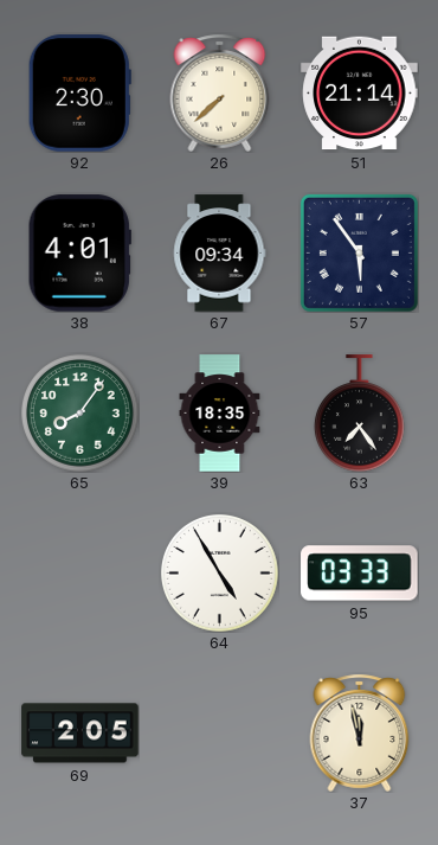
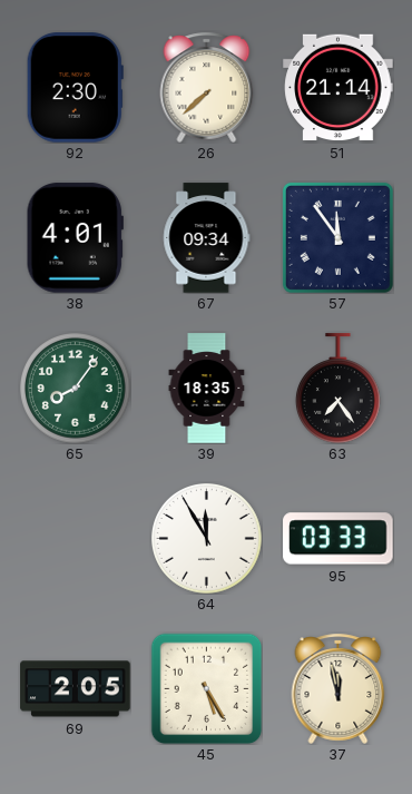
57: 5:54 -> 11:54 (337, 237)
64: 4:55 -> 11:55 (207, 539)
45: none -> 5:25 (206, 688)
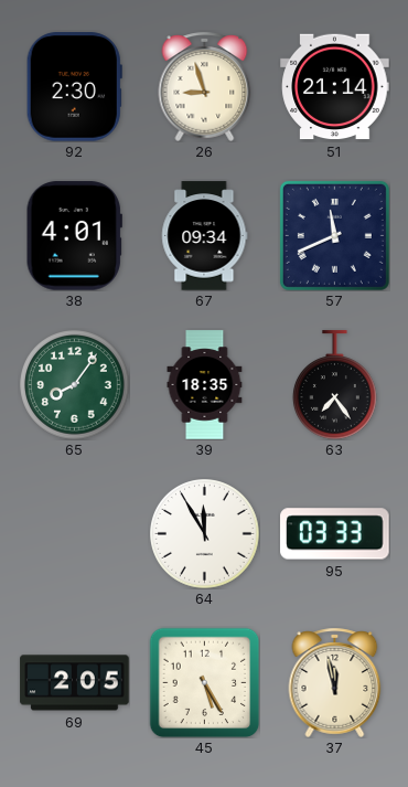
26: 7:38 -> 8:57 (205, 86)
57: 11:54 -> 11:41 (334, 235)
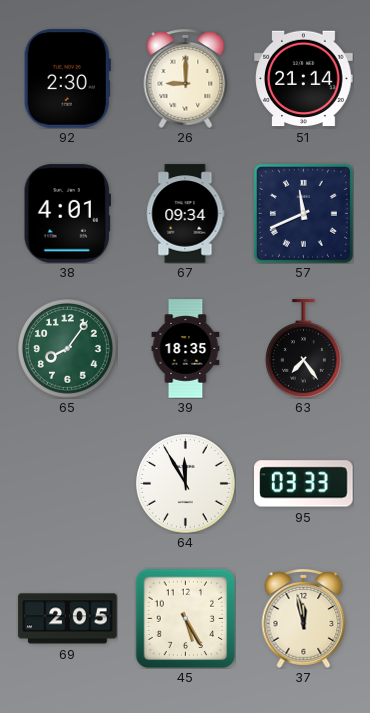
26: 8:57 -> 9:00 (186, 78)
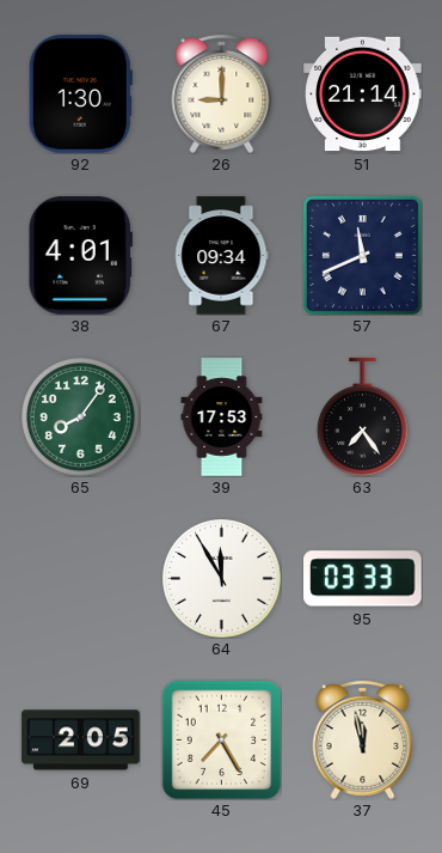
92: 2:30 -> 1:30 (80, 95)
39: 18:35 -> 17:53 (222, 418)
45: 5:25 -> 7:25 (221, 739)
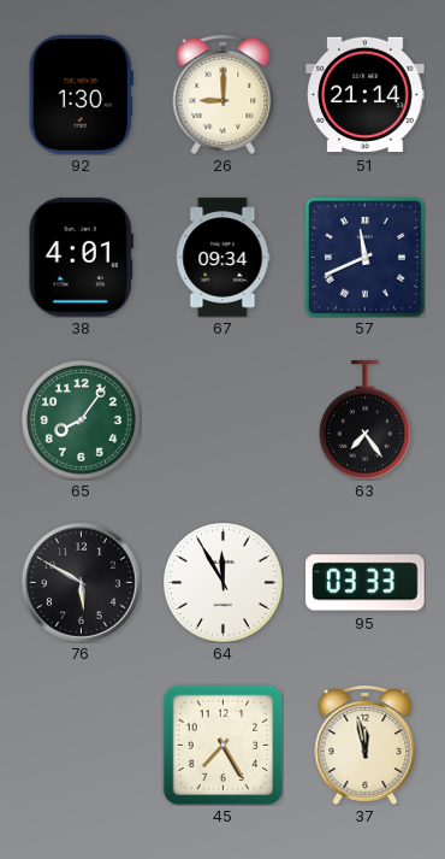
39: 17:53 -> none (222, 418)
76: none -> 5:50 (81, 582)
69: 2:05 -> none (81, 741)
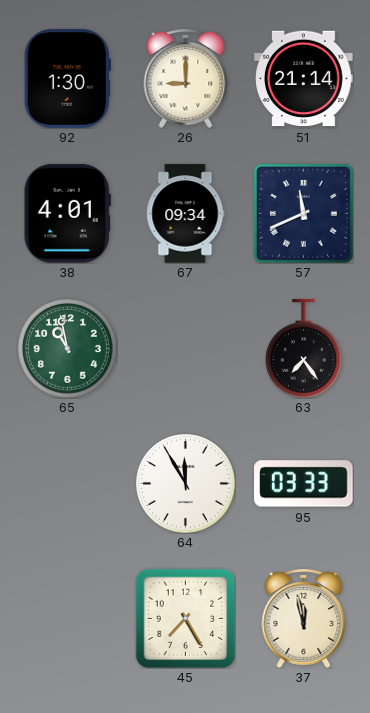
65: 8:06 -> 10:58 (68, 349)
76: 5:50 -> none (81, 582)
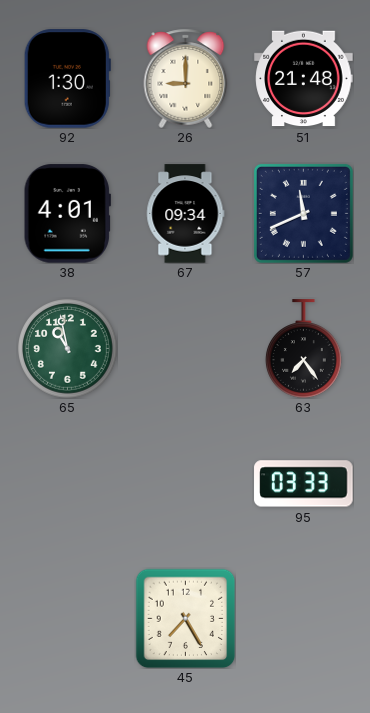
51: 21:14 -> 21:48 (304, 79)
64: 11:55 -> none (186, 484)
37: 11:58 -> none (304, 618)
